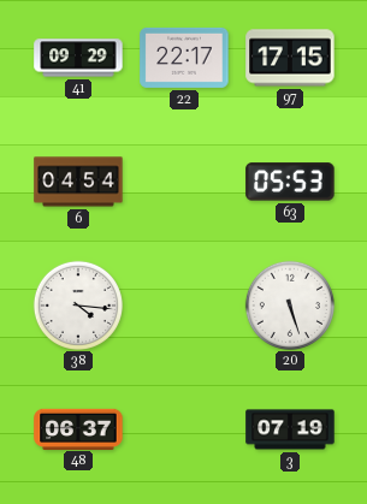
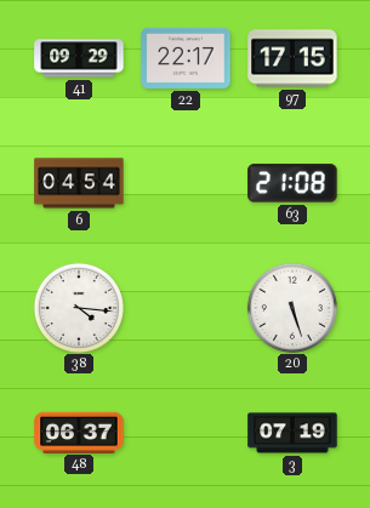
63: 05:53 -> 21:08 (292, 183)
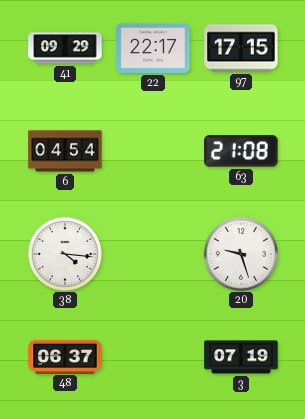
20: 5:27 -> 9:27 (240, 253)
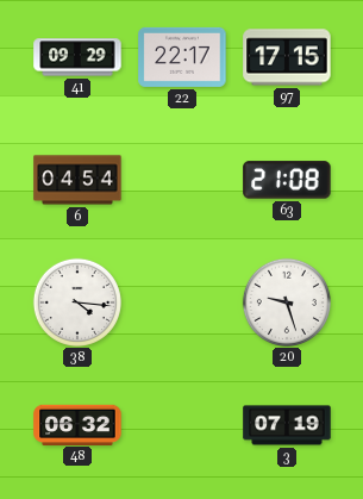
48: 06:37 -> 06:32 (77, 424)
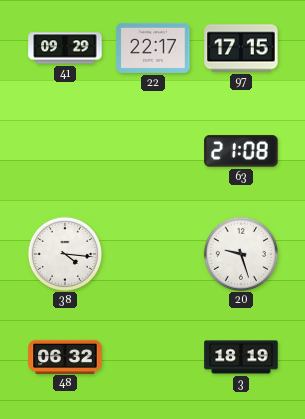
6: 04:54 -> none (77, 180)
3: 07:19 -> 18:19 (241, 357)
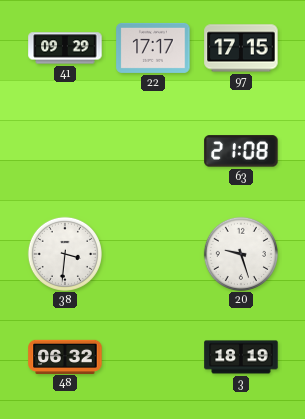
22: 22:17 -> 17:17 (153, 48)
38: 4:16 -> 3:31 (64, 253)
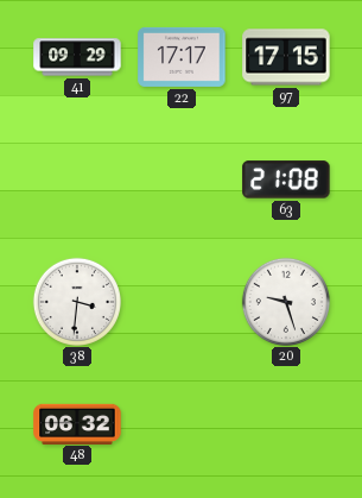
3: 18:19 -> none (241, 357)
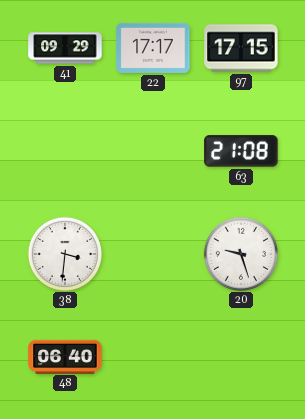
48: 06:32 -> 06:40 (65, 356)
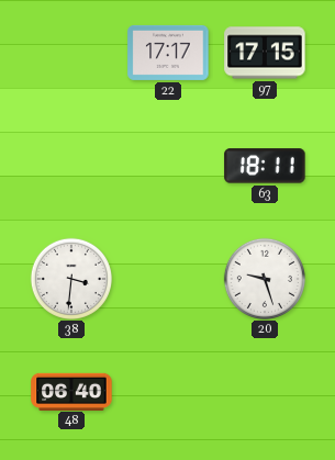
41: 09:29 -> none (65, 48)
63: 21:08 -> 18:11 (265, 166)
